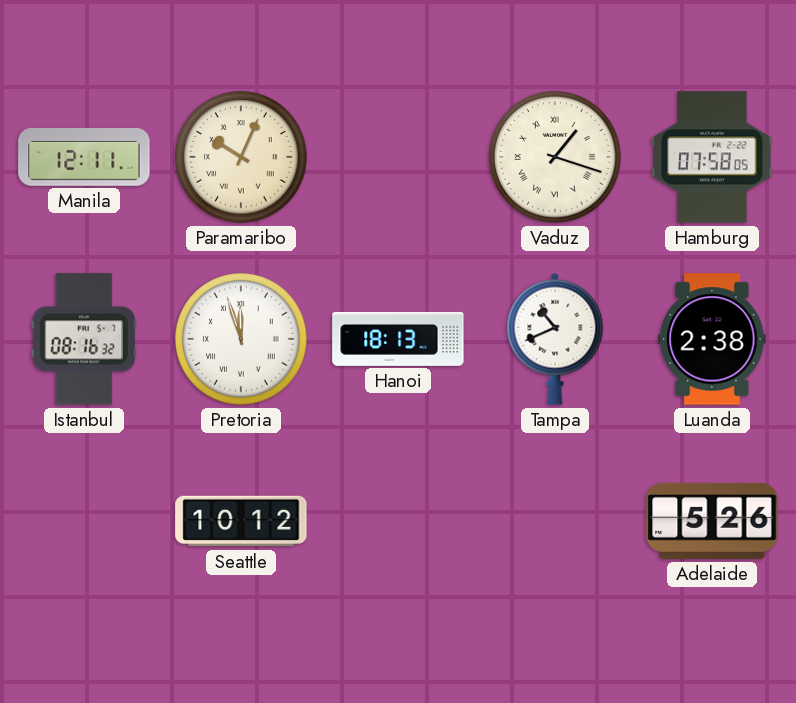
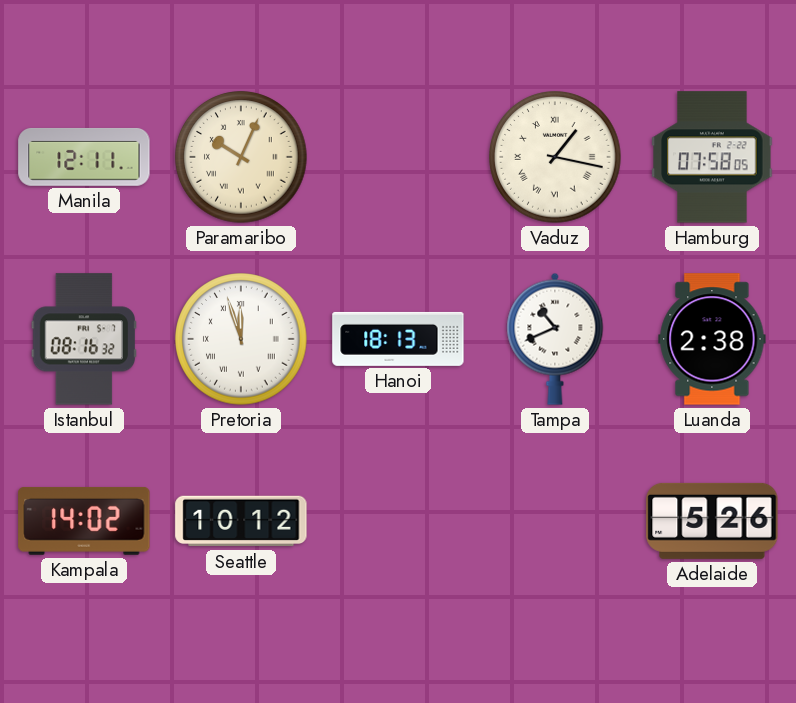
Vaduz: 1:18 -> 1:17 (555, 157)
Kampala: none -> 14:02 (84, 521)
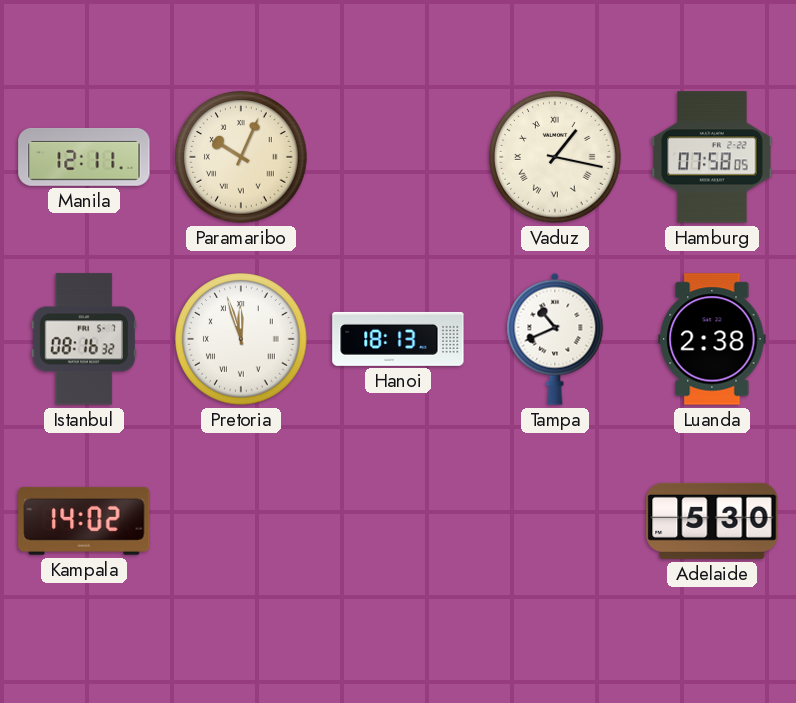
Seattle: 10:12 -> none (241, 521)
Adelaide: 5:26 -> 5:30 (712, 521)
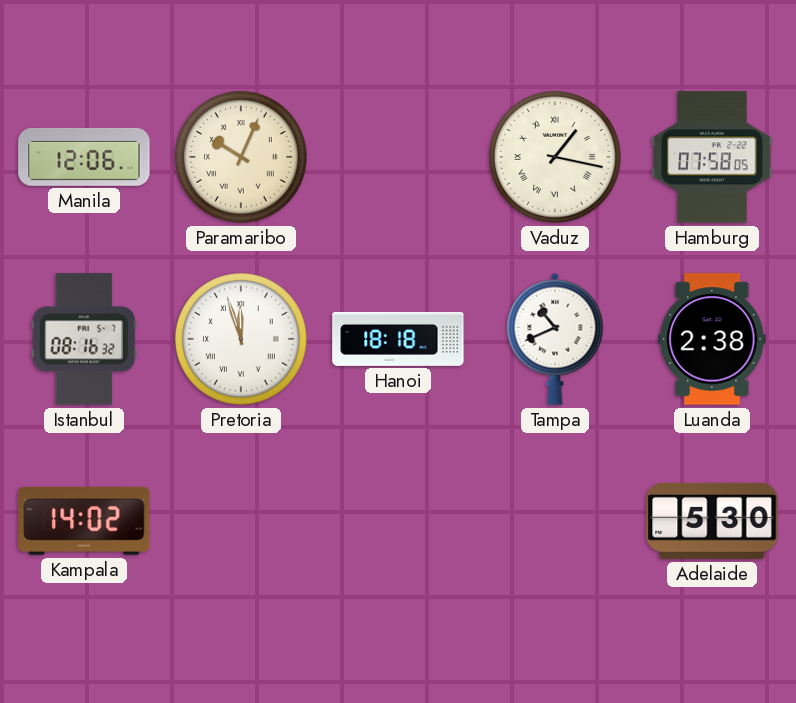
Manila: 12:11 -> 12:06 (84, 157)
Hanoi: 18:13 -> 18:18 (398, 339)
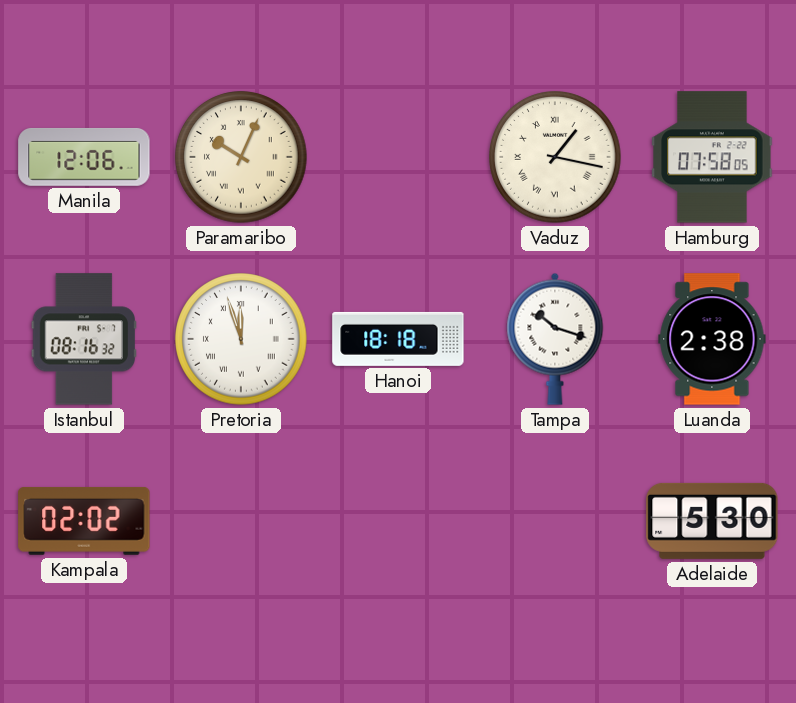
Tampa: 10:41 -> 10:18 (555, 339)
Kampala: 14:02 -> 02:02 (84, 521)
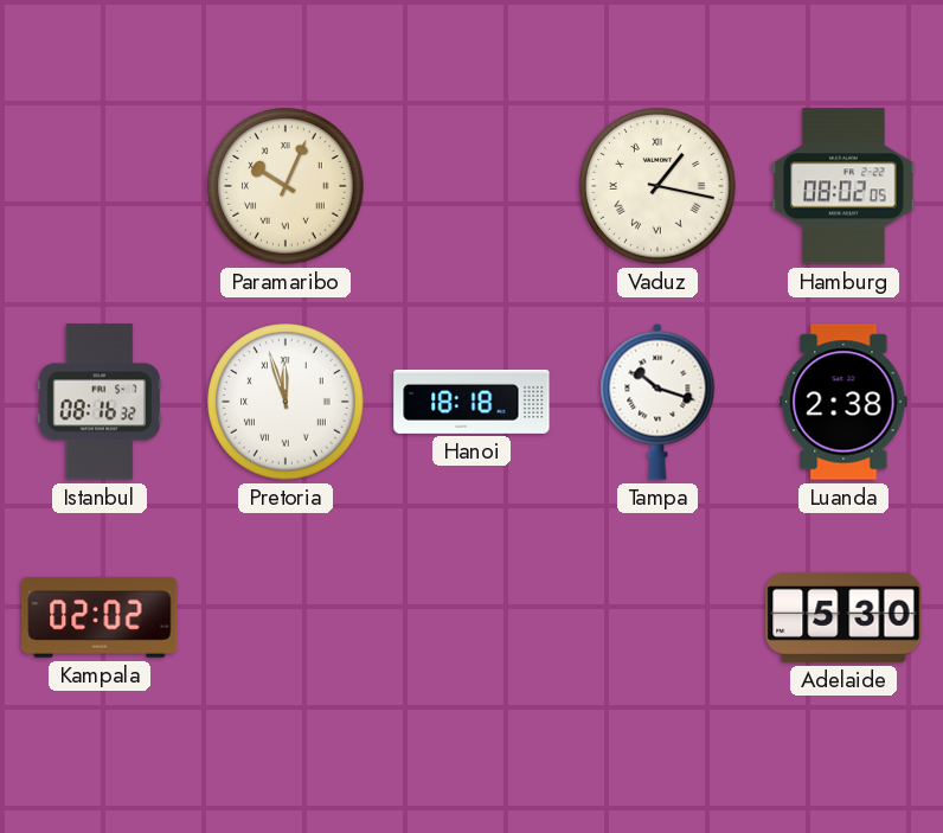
Manila: 12:06 -> none (84, 157)
Hamburg: 07:58 -> 08:02 (843, 186)
